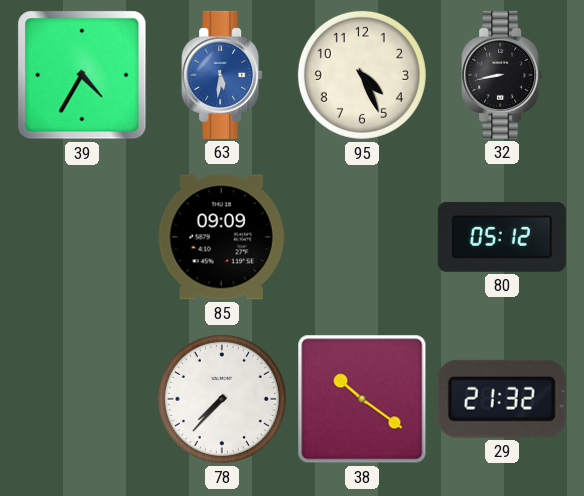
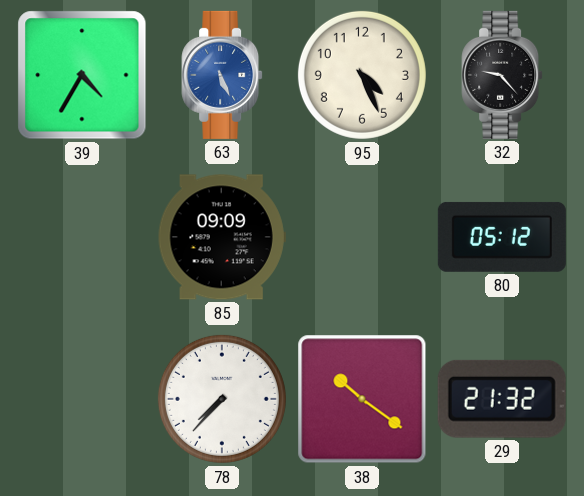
63: 5:31 -> 5:26 (222, 75)
32: 8:43 -> 9:23 (502, 75)
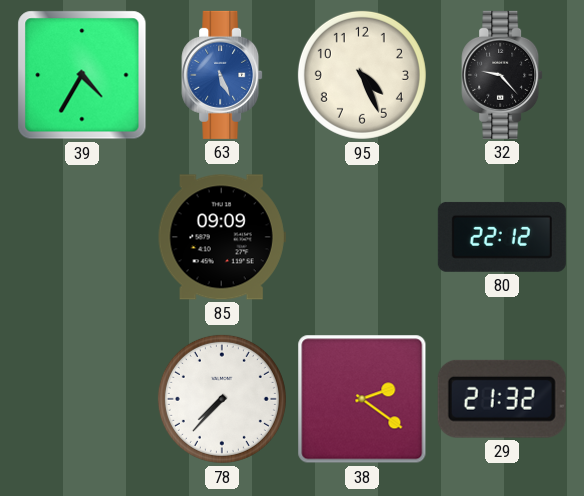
80: 05:12 -> 22:12 (502, 237)
38: 10:21 -> 2:21 (362, 399)
